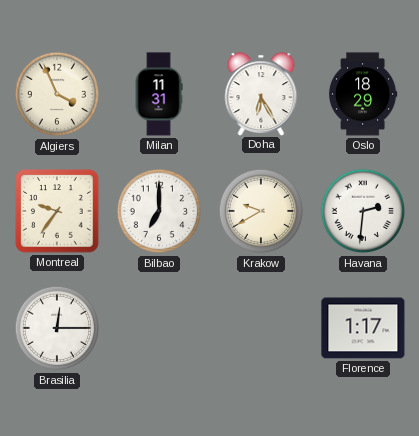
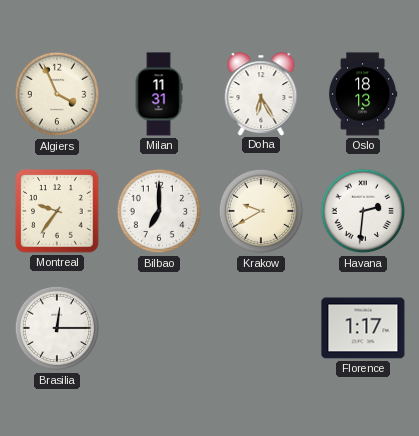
Oslo: 18:29 -> 18:13 (363, 94)
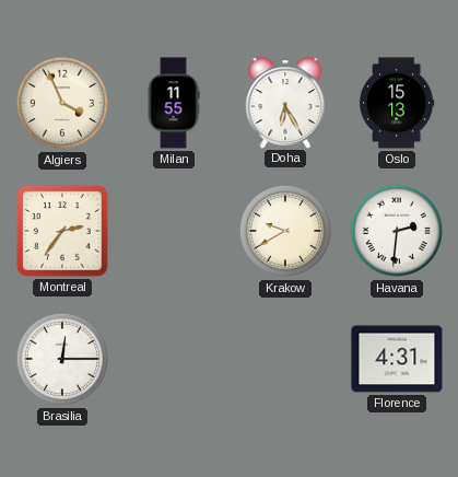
Milan: 11:31 -> 11:55 (174, 103)
Oslo: 18:13 -> 15:13 (397, 103)
Montreal: 9:36 -> 2:36 (62, 231)
Bilbao: 7:00 -> none (159, 211)
Florence: 1:17 -> 4:31 (397, 359)
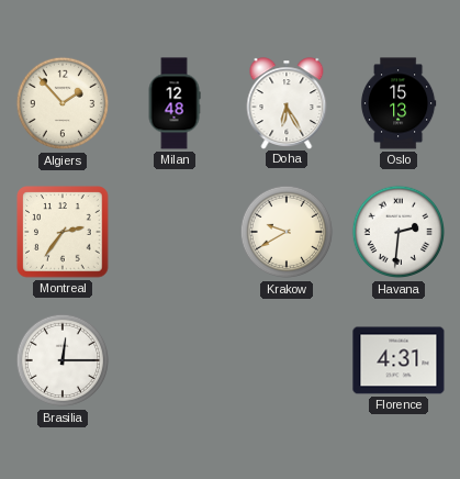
Algiers: 3:56 -> 1:53 (63, 103)
Milan: 11:55 -> 12:48 (175, 103)
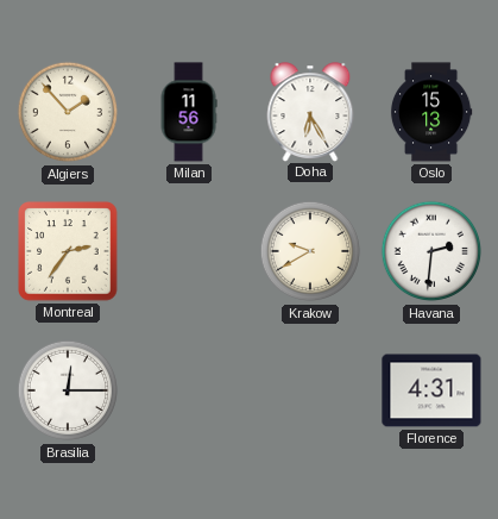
Milan: 12:48 -> 11:56 (189, 112)
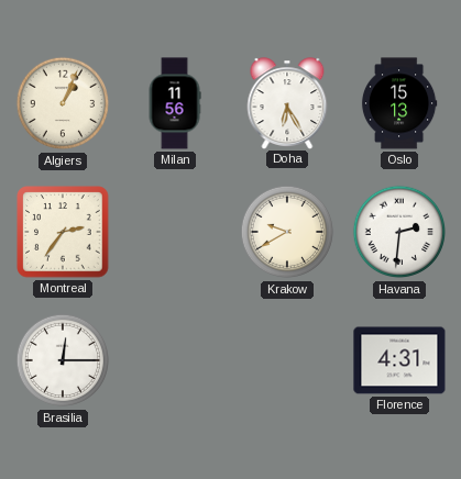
Algiers: 1:53 -> 1:04 (63, 103)
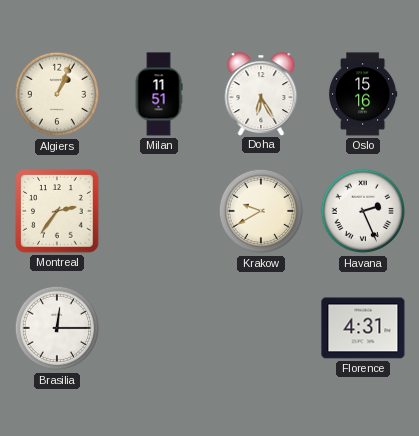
Milan: 11:56 -> 11:51 (159, 94)
Oslo: 15:13 -> 15:16 (363, 94)
Havana: 2:31 -> 2:26 (363, 211)
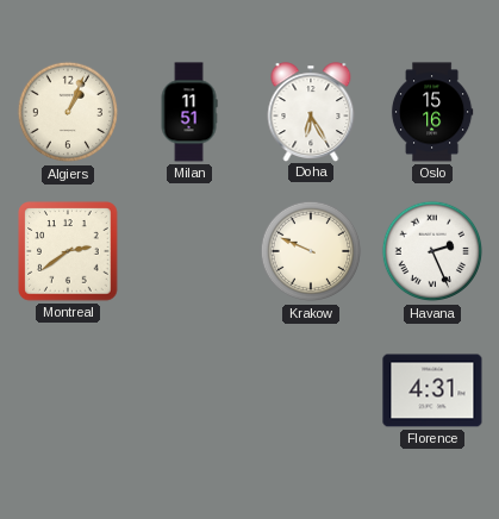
Montreal: 2:36 -> 2:39 (68, 251)
Krakow: 9:40 -> 9:49 (311, 251)
Brasilia: 12:15 -> none (57, 328)
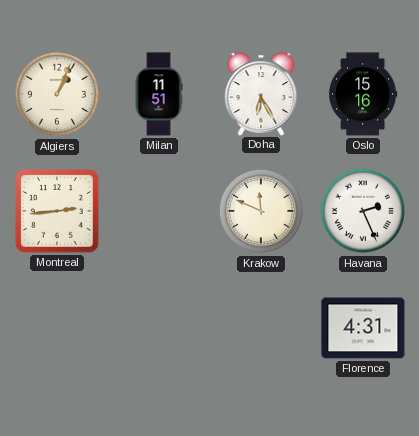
Montreal: 2:39 -> 2:44 (57, 211)
Krakow: 9:49 -> 11:49 (261, 211)
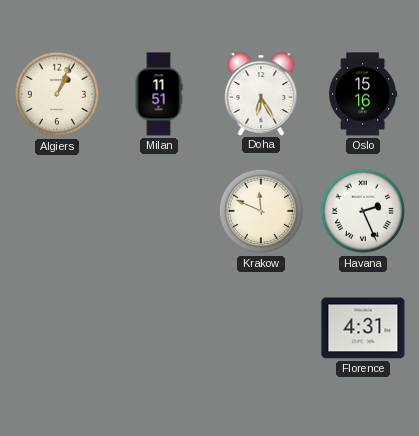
Montreal: 2:44 -> none (57, 211)
